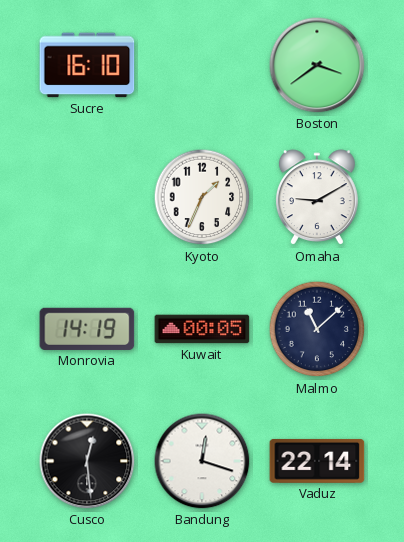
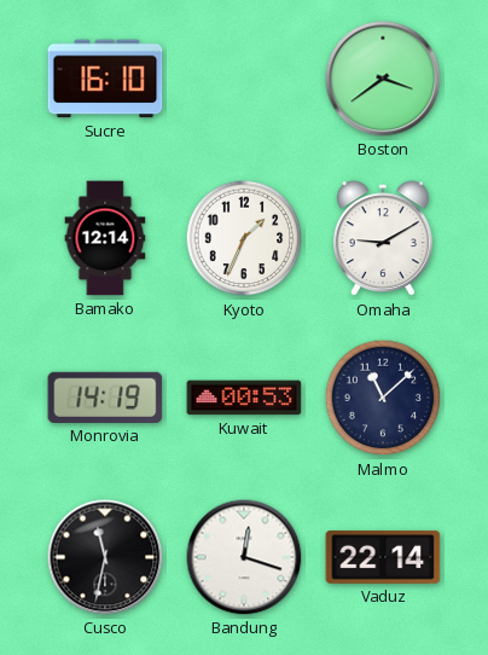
Bamako: none -> 12:14 (105, 238)
Kuwait: 00:05 -> 00:53 (244, 398)
Cusco: 12:29 -> 11:32 (105, 557)
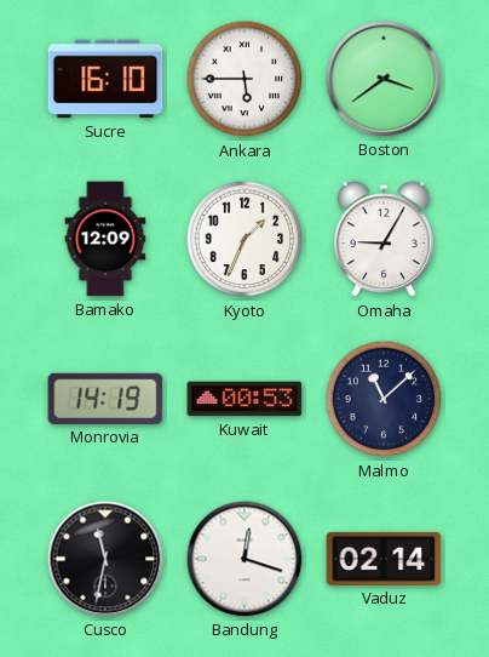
Ankara: none -> 5:45 (244, 79)
Bamako: 12:14 -> 12:09 (105, 239)
Omaha: 9:10 -> 9:05 (384, 240)
Vaduz: 22:14 -> 02:14 (384, 559)
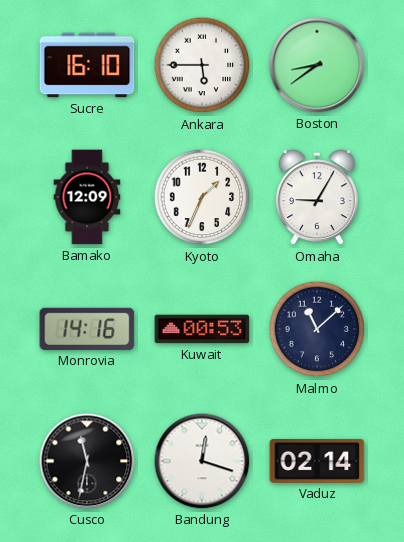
Boston: 3:39 -> 8:39 (317, 65)
Monrovia: 14:19 -> 14:16 (87, 329)
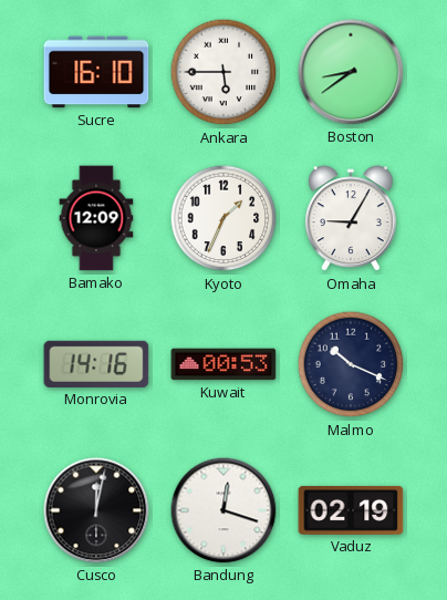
Malmo: 11:08 -> 10:19 (351, 364)
Cusco: 11:32 -> 12:02 (96, 510)
Vaduz: 02:14 -> 02:19 (351, 510)
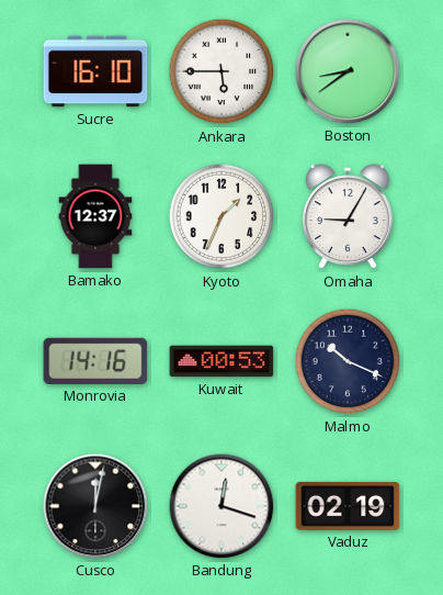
Bamako: 12:09 -> 12:37 (95, 216)
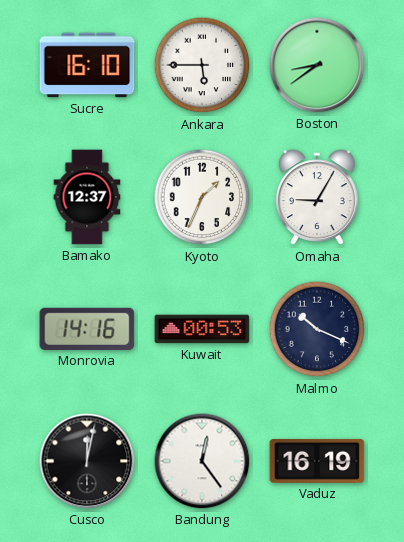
Bandung: 12:18 -> 12:24 (202, 461)
Vaduz: 02:19 -> 16:19 (317, 461)
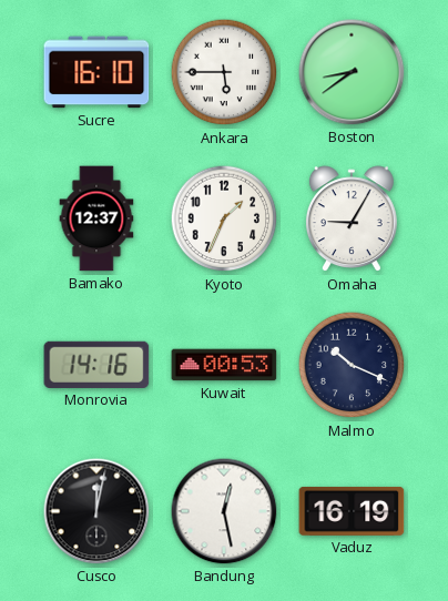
Bandung: 12:24 -> 12:28 (224, 511)
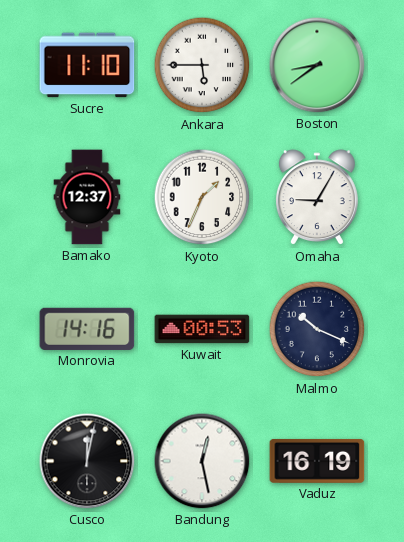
Sucre: 16:10 -> 11:10 (87, 65)
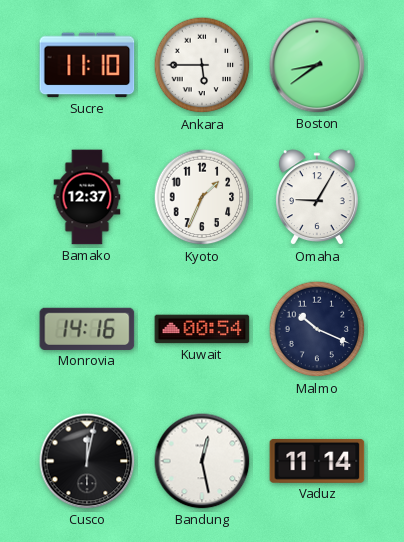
Kuwait: 00:53 -> 00:54 (202, 329)
Vaduz: 16:19 -> 11:14 (317, 461)
